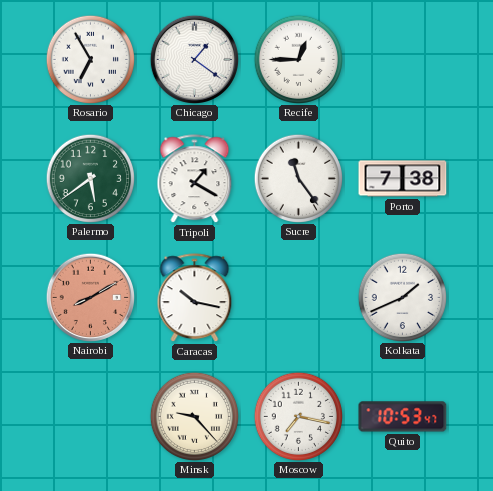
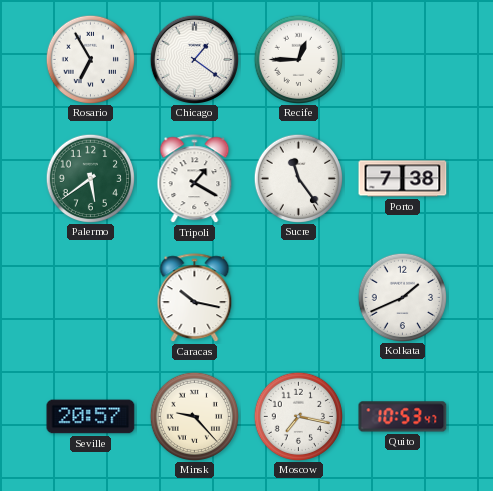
Nairobi: 8:10 -> none (90, 297)
Seville: none -> 20:57 (91, 417)
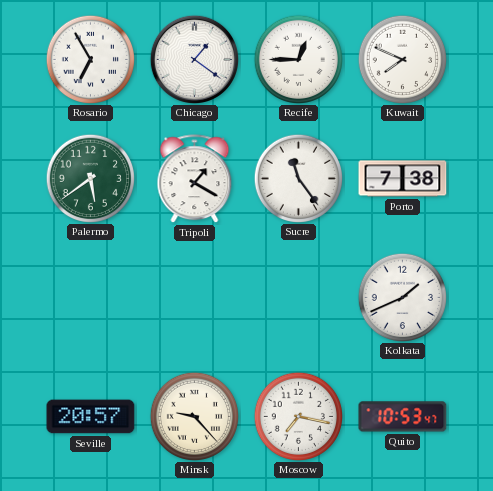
Kuwait: none -> 7:49 (402, 59)
Caracas: 10:17 -> none (195, 298)
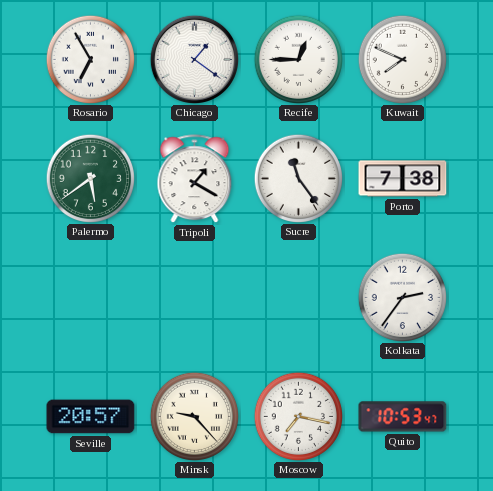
Kolkata: 1:41 -> 2:36 (402, 297)
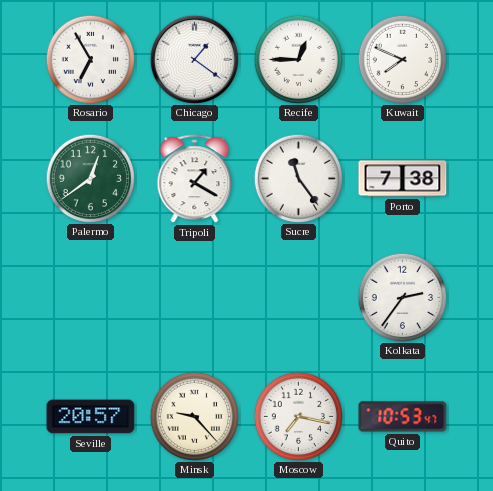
Palermo: 5:39 -> 12:39 (90, 178)
